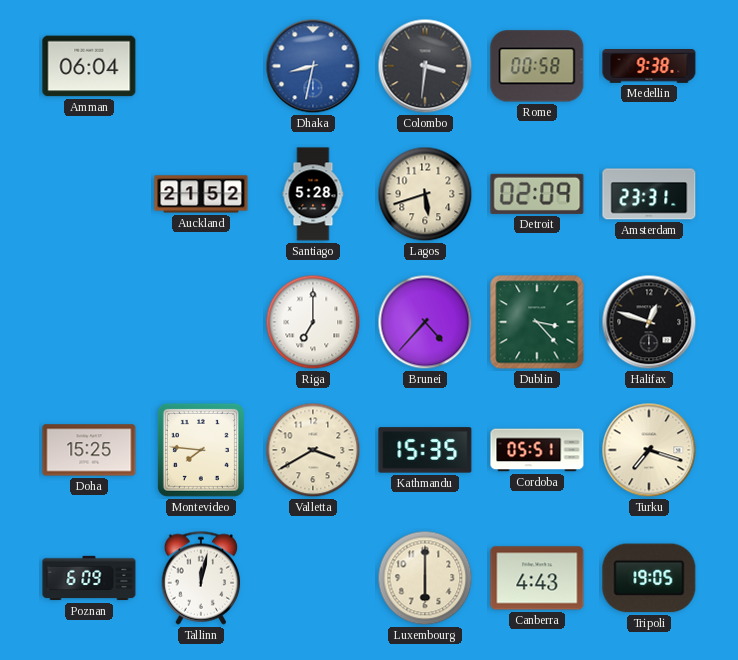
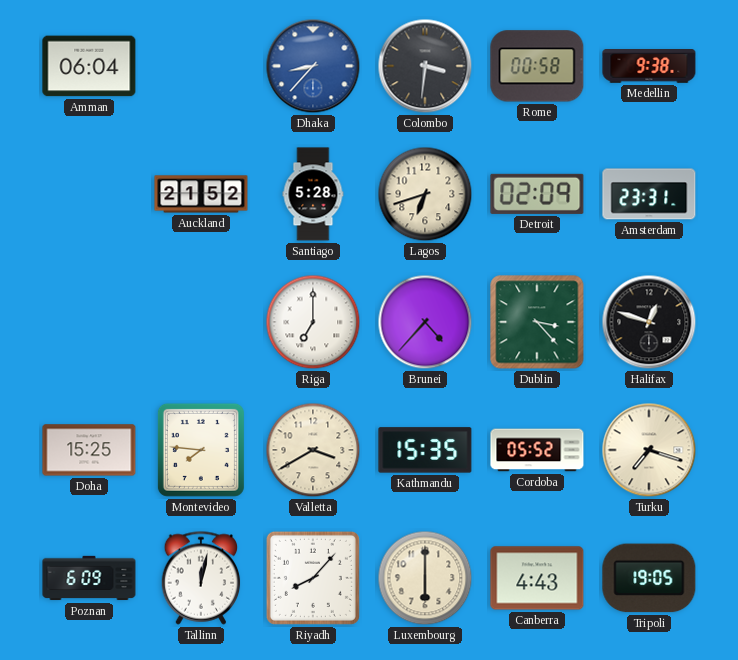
Dhaka: 8:32 -> 8:37 (313, 66)
Lagos: 5:42 -> 6:42 (425, 194)
Cordoba: 05:51 -> 05:52 (537, 450)
Riyadh: none -> 8:07 (313, 578)
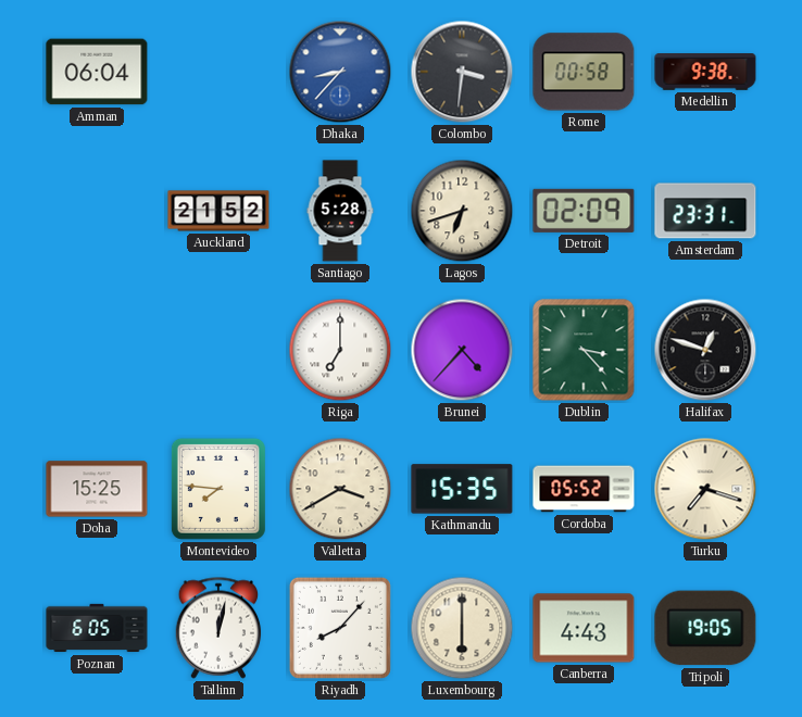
Poznan: 6:09 -> 6:05 (97, 628)
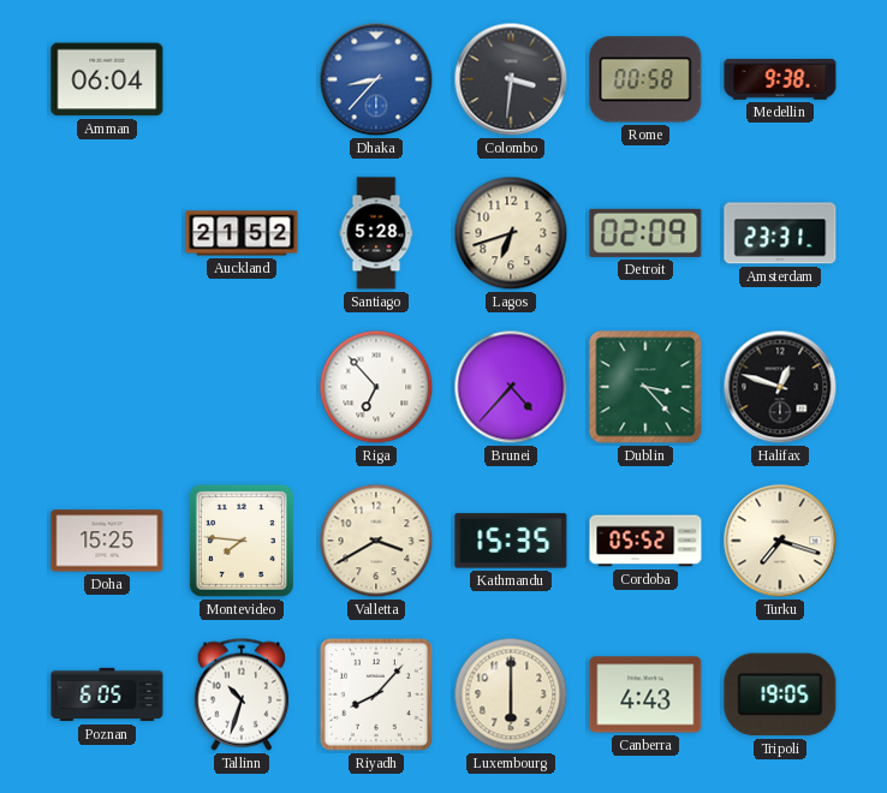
Riga: 7:00 -> 6:53 (376, 387)
Tallinn: 12:02 -> 10:33 (242, 694)
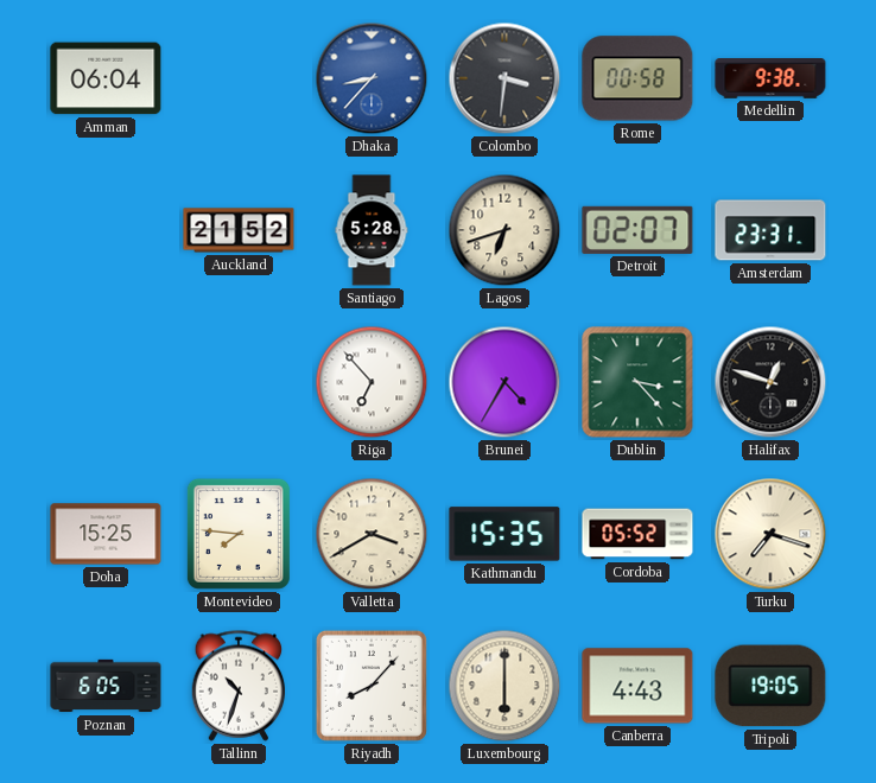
Detroit: 02:09 -> 02:07 (637, 230)
Brunei: 4:37 -> 4:35 (504, 382)
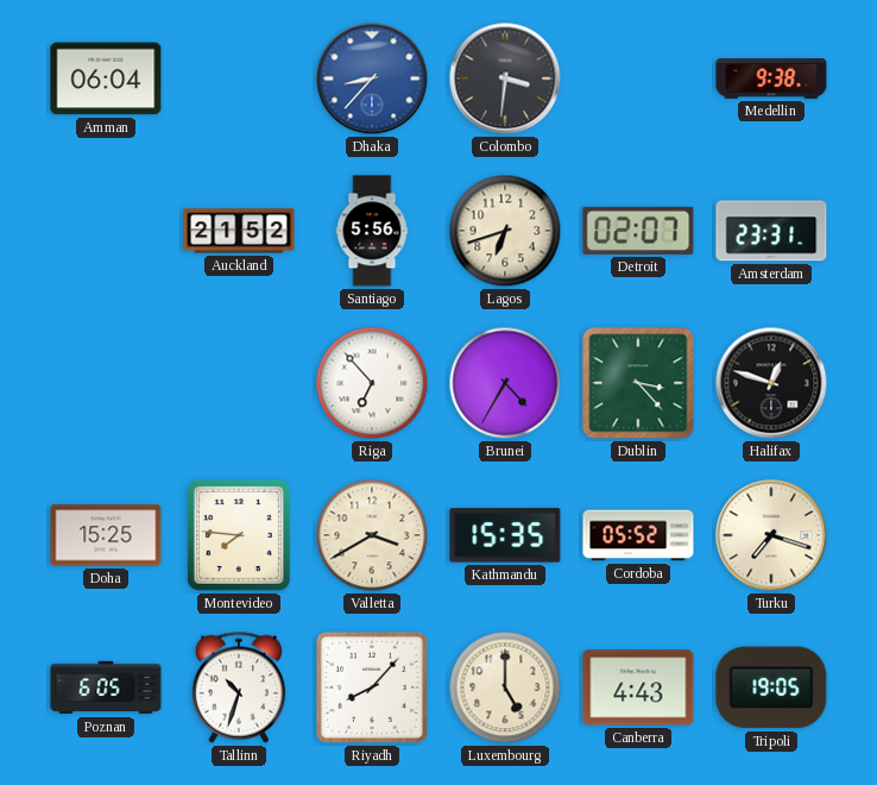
Rome: 00:58 -> none (637, 78)
Santiago: 5:28 -> 5:56 (372, 231)
Luxembourg: 6:00 -> 5:00 (505, 687)
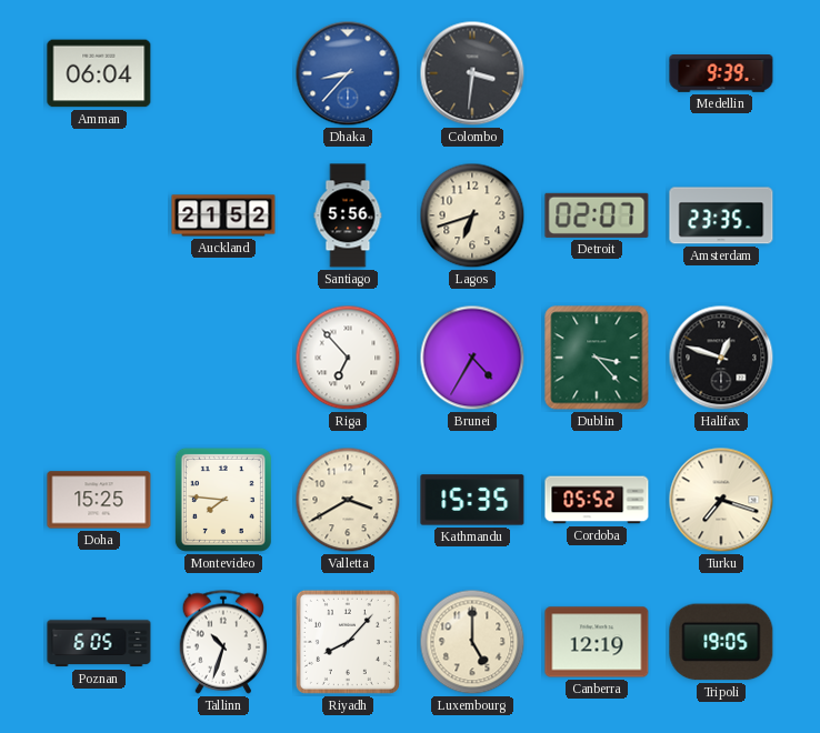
Medellin: 9:38 -> 9:39 (721, 73)
Amsterdam: 23:31 -> 23:35 (721, 215)
Canberra: 4:43 -> 12:19 (597, 642)
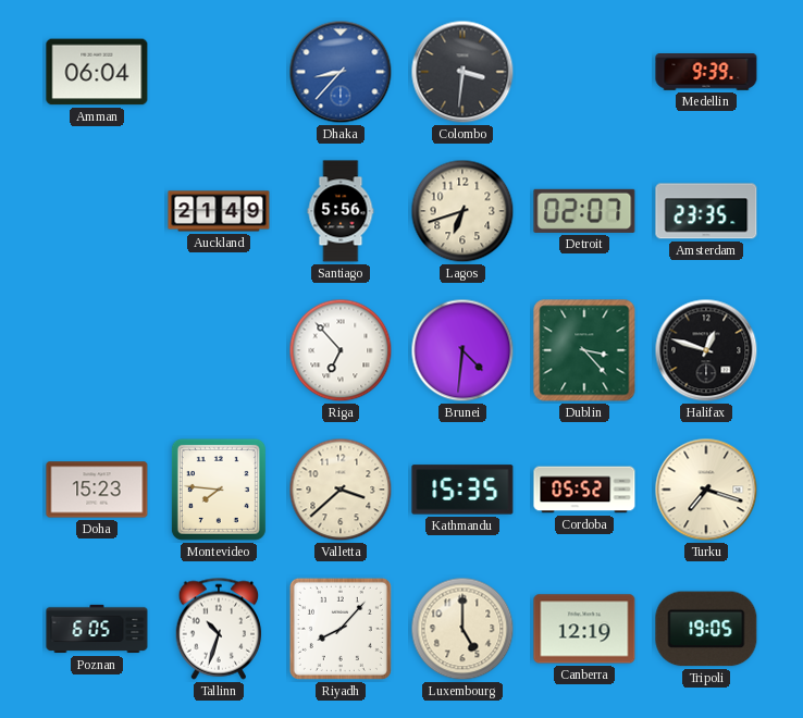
Auckland: 21:52 -> 21:49 (219, 211)
Brunei: 4:35 -> 4:31 (462, 350)
Doha: 15:25 -> 15:23 (97, 490)
Valletta: 3:40 -> 3:38 (341, 490)
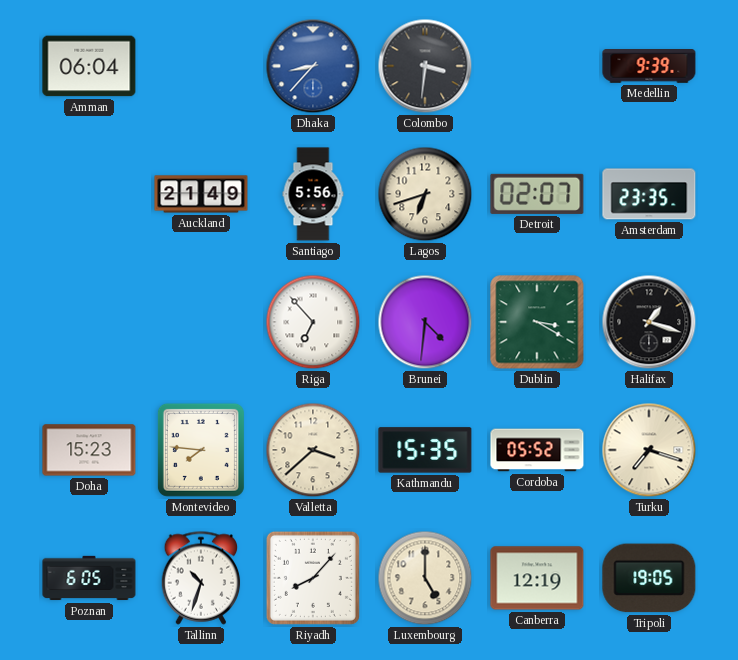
Dublin: 3:23 -> 3:20 (537, 322)
Halifax: 12:48 -> 1:18 (649, 322)
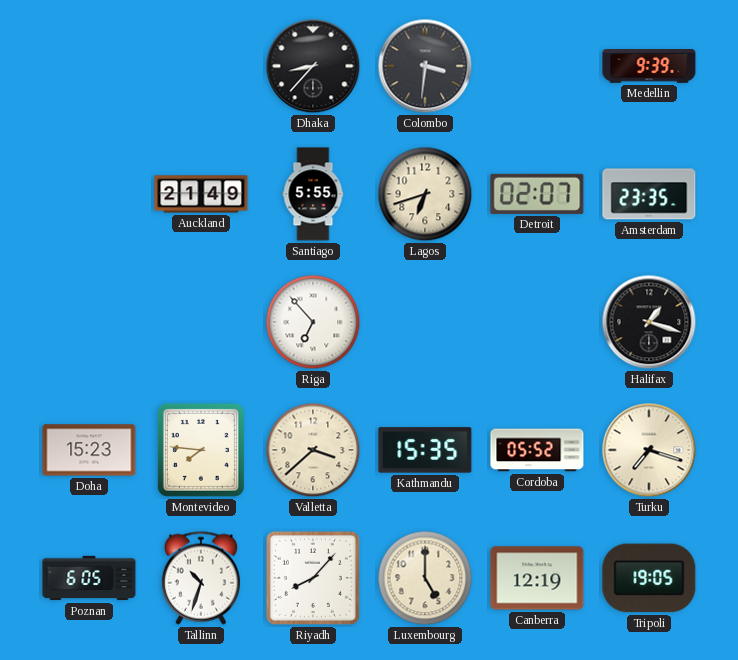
Amman: 06:04 -> none (89, 66)
Dhaka dial: blue -> black (313, 66)
Santiago: 5:56 -> 5:55 (313, 194)
Brunei: 4:31 -> none (425, 322)
Dublin: 3:20 -> none (537, 322)
